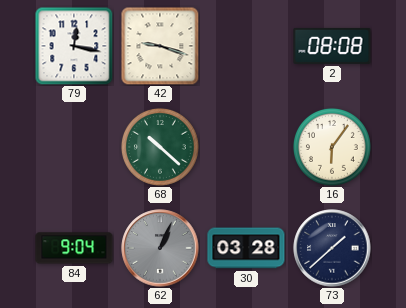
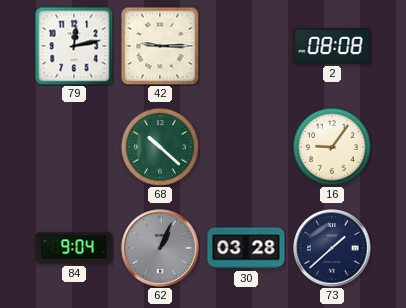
79: 12:17 -> 12:13 (74, 46)
42: 9:18 -> 9:15 (160, 46)
16: 6:06 -> 9:06 (332, 147)
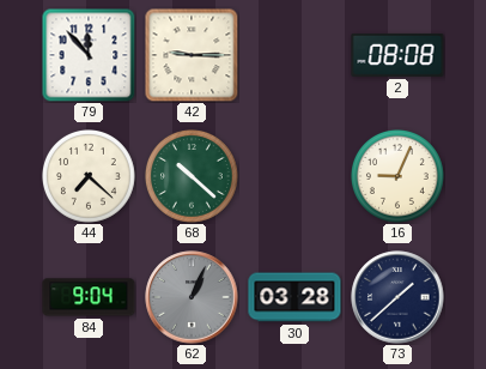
79: 12:13 -> 11:53 (89, 55)
44: none -> 7:22 (89, 176)
16: 9:06 -> 9:04 (397, 176)
